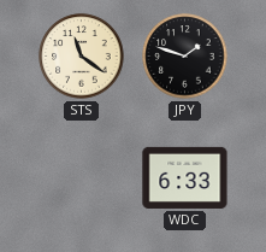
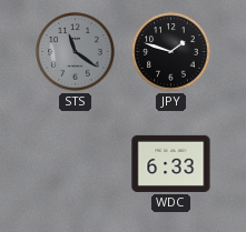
STS dial: cream -> grey (76, 52)
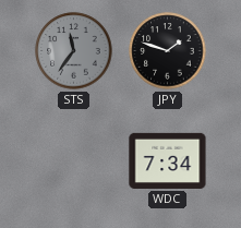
STS: 11:21 -> 11:36 (74, 51)
WDC: 6:33 -> 7:34 (168, 160)
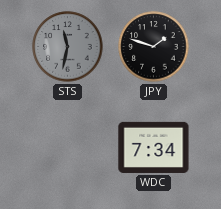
STS: 11:36 -> 11:32 (68, 47)
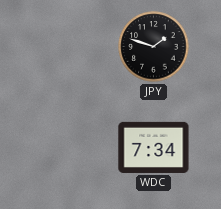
STS: 11:32 -> none (68, 47)
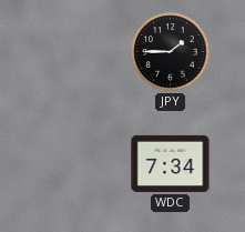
JPY: 1:48 -> 1:45 (171, 52)
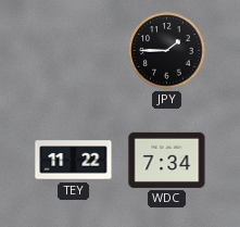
TEY: none -> 11:22 (74, 161)
